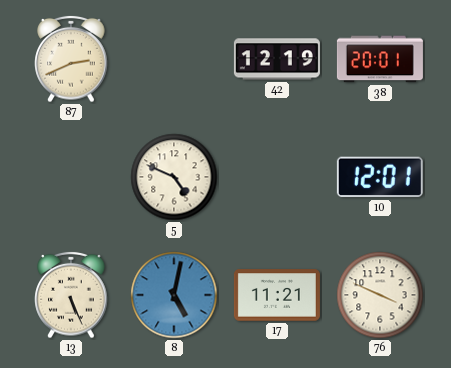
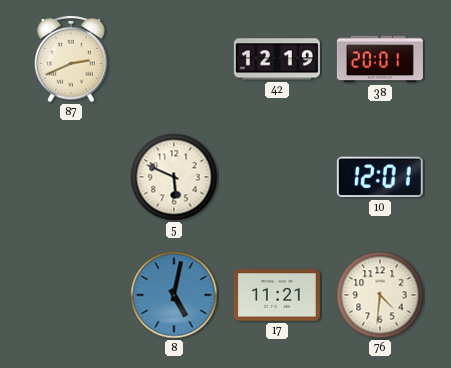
5: 4:49 -> 5:49 (174, 177)
13: 5:26 -> none (71, 295)
76: 3:49 -> 4:31 (380, 295)
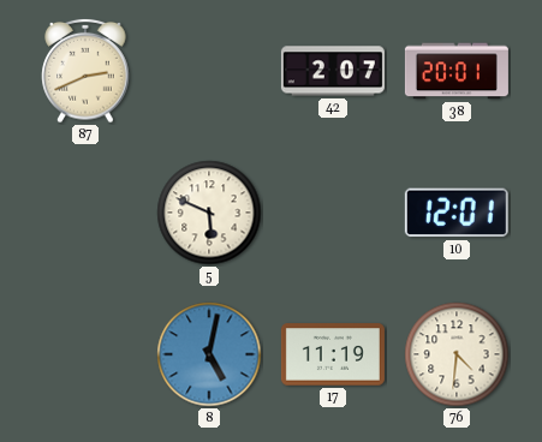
42: 12:19 -> 2:07 (333, 71)
17: 11:21 -> 11:19 (333, 354)
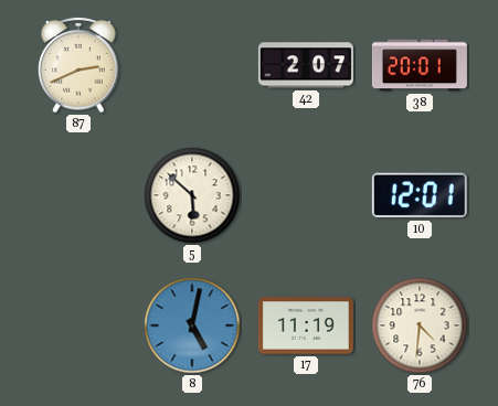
5: 5:49 -> 5:52 (192, 195)
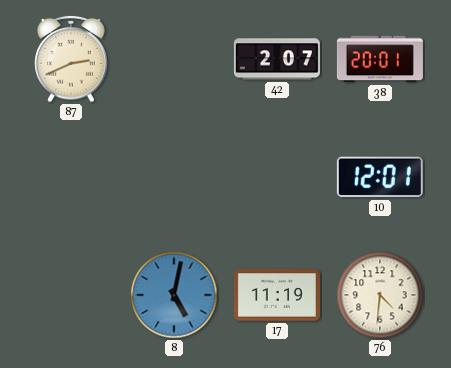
5: 5:52 -> none (192, 195)
